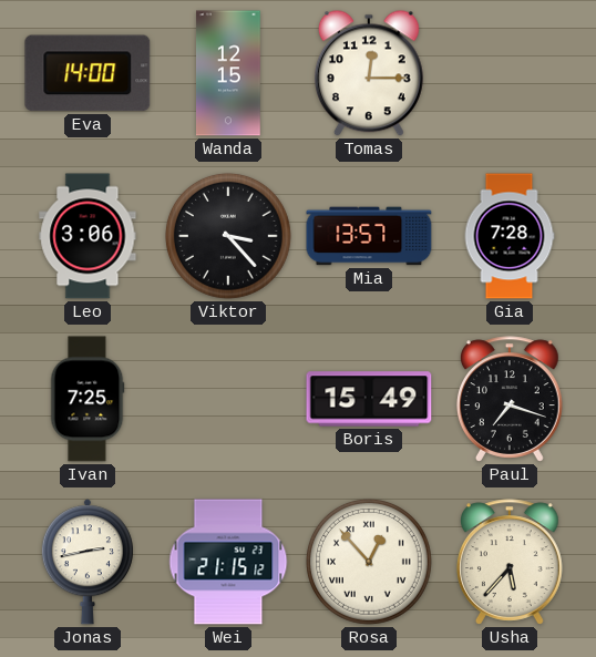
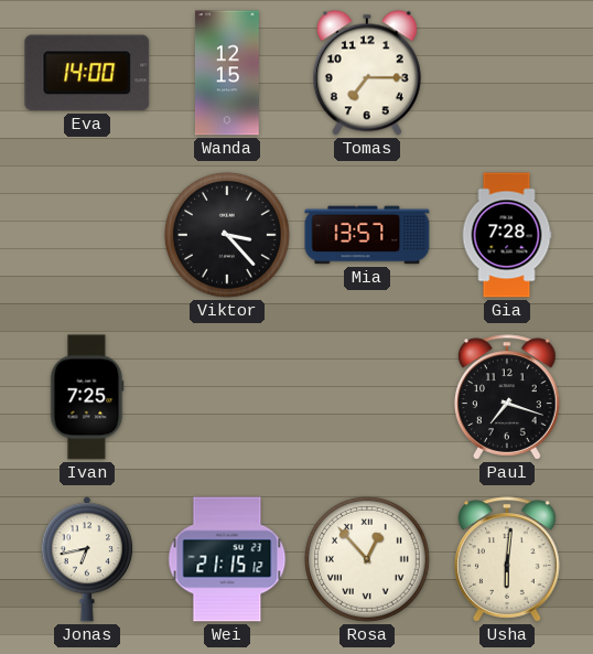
Tomas: 12:15 -> 7:15 (367, 73)
Leo: 3:06 -> none (88, 236)
Boris: 15:49 -> none (369, 399)
Jonas: 2:43 -> 6:43 (87, 559)
Usha: 5:37 -> 6:01 (507, 559)
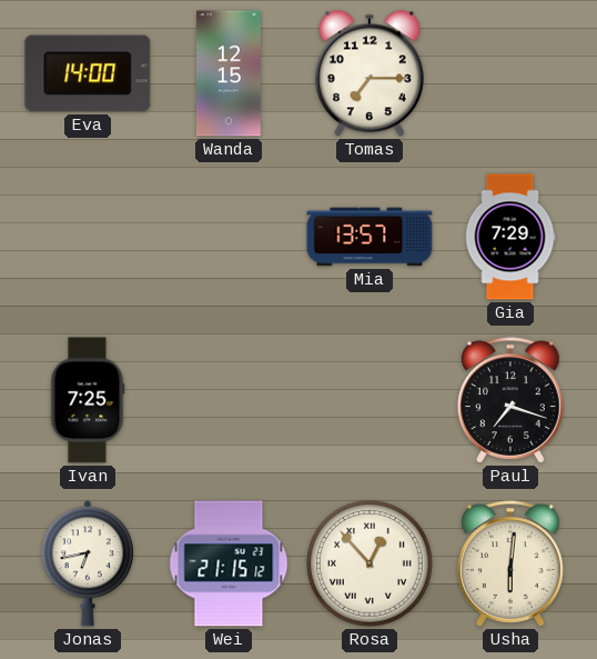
Viktor: 3:23 -> none (227, 235)
Gia: 7:28 -> 7:29 (510, 237)
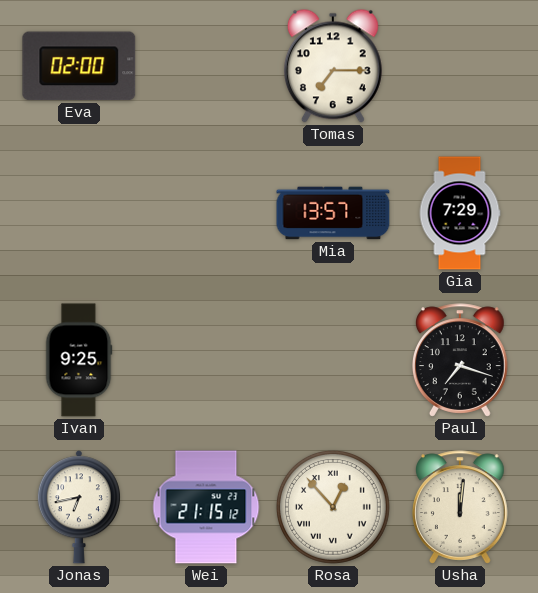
Eva: 14:00 -> 02:00 (79, 66)
Wanda: 12:15 -> none (230, 73)
Ivan: 7:25 -> 9:25 (79, 360)
Usha: 6:01 -> 12:01 (460, 507)
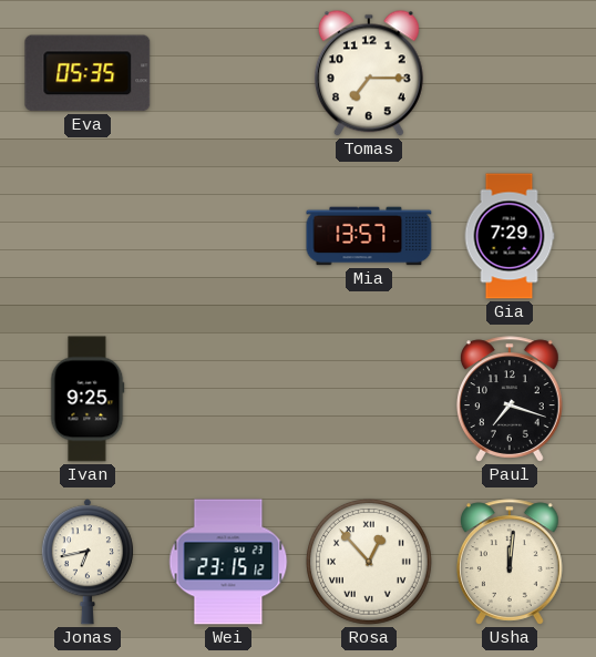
Eva: 02:00 -> 05:35 (88, 73)
Wei: 21:15 -> 23:15 (228, 562)
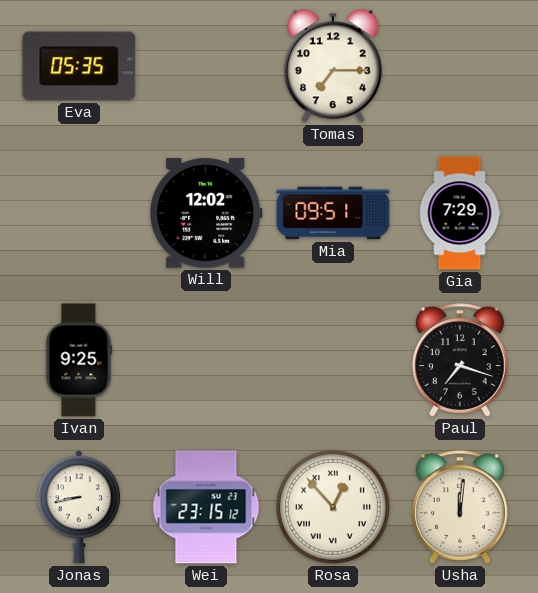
Will: none -> 12:02 (206, 213)
Mia: 13:57 -> 09:51 (333, 213)
Jonas: 6:43 -> 8:43 (79, 507)
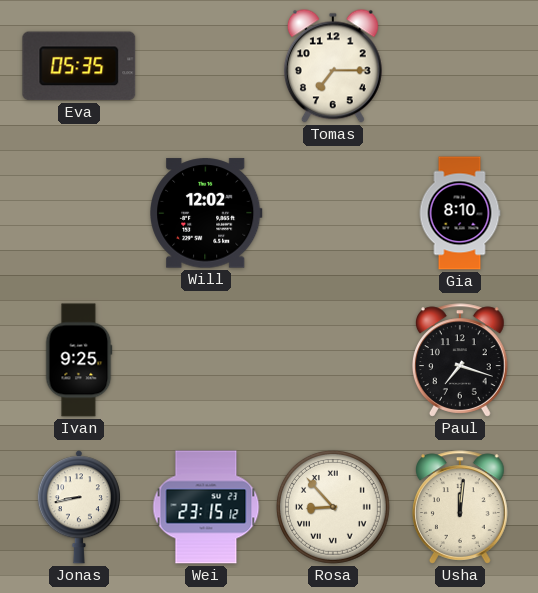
Mia: 09:51 -> none (333, 213)
Gia: 7:29 -> 8:10 (460, 213)
Rosa: 12:53 -> 8:53 (333, 507)
